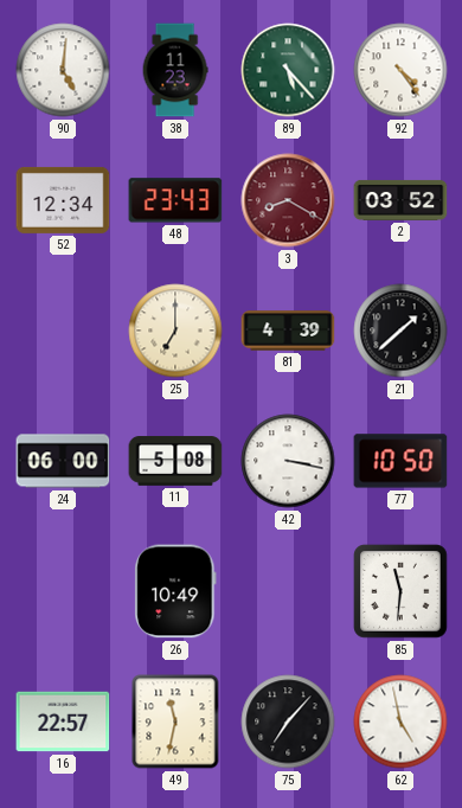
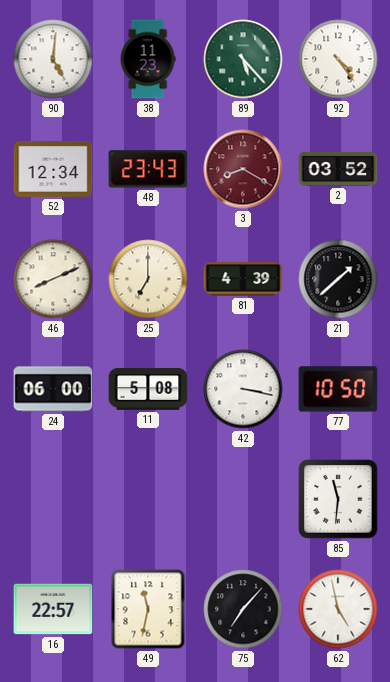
46: none -> 8:11 (53, 279)
26: 10:49 -> none (175, 591)
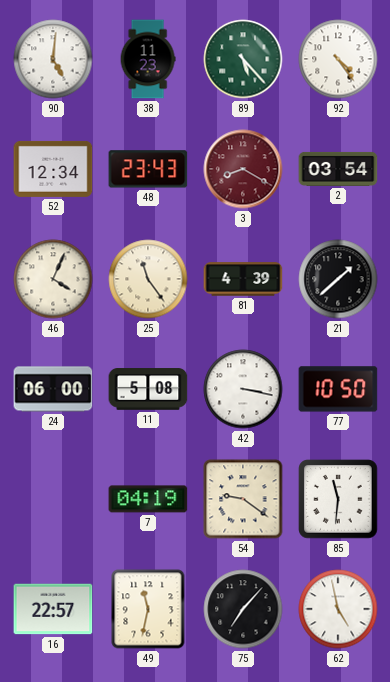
2: 03:52 -> 03:54 (338, 169)
46: 8:11 -> 4:04 (53, 279)
25: 7:00 -> 11:24 (148, 279)
7: none -> 04:19 (148, 499)
54: none -> 9:21 (243, 499)
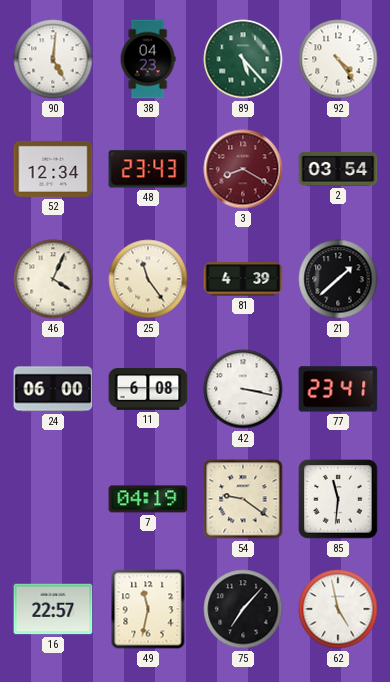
38: 11:23 -> 04:23 (148, 59)
11: 5:08 -> 6:08 (148, 389)
77: 10:50 -> 23:41 (338, 389)
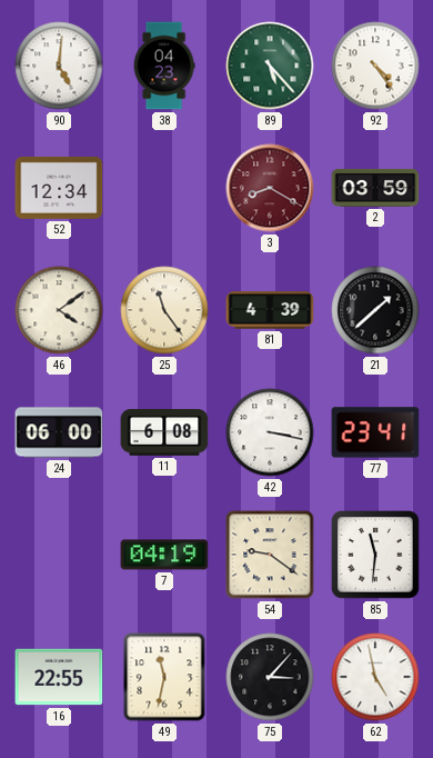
48: 23:43 -> none (148, 169)
2: 03:54 -> 03:59 (375, 188)
46: 4:04 -> 4:09 (59, 310)
16: 22:57 -> 22:55 (59, 677)
75: 7:07 -> 3:07 (270, 677)
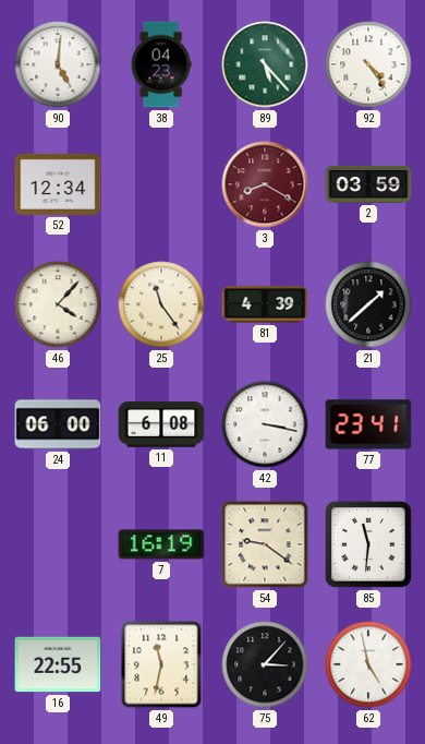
46: 4:09 -> 4:07 (58, 304)
7: 04:19 -> 16:19 (161, 544)
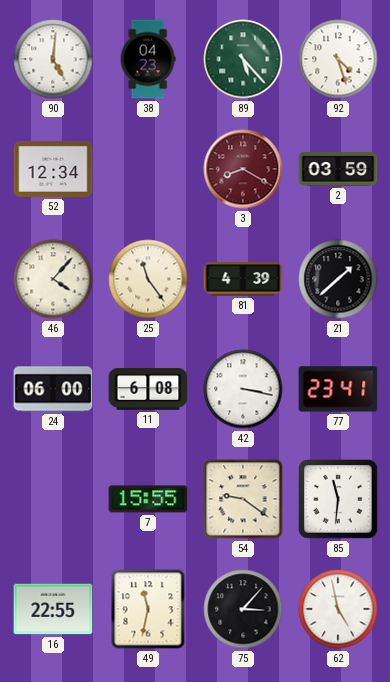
92: 4:24 -> 4:27 (338, 59)
7: 16:19 -> 15:55 (148, 499)
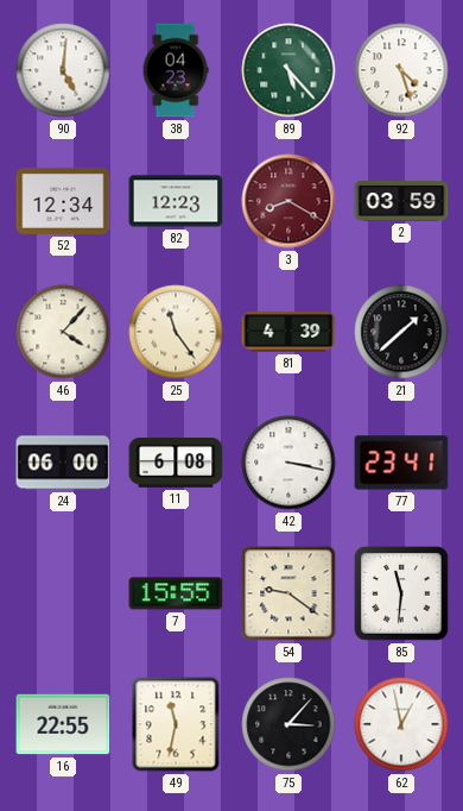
82: none -> 12:23 (176, 201)
62: 4:58 -> 12:58 (401, 724)
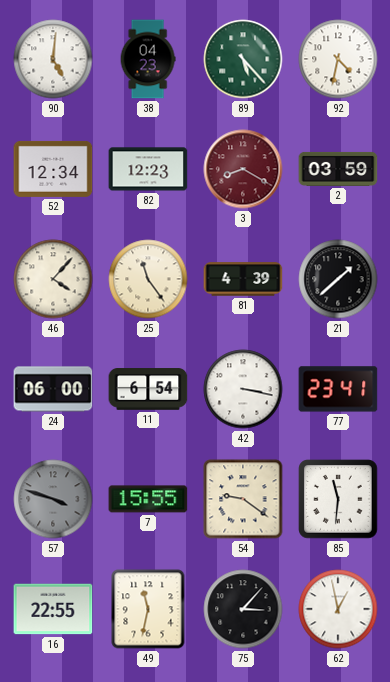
92: 4:27 -> 4:32 (338, 59)
11: 6:08 -> 6:54 (148, 389)
57: none -> 3:48 (53, 499)
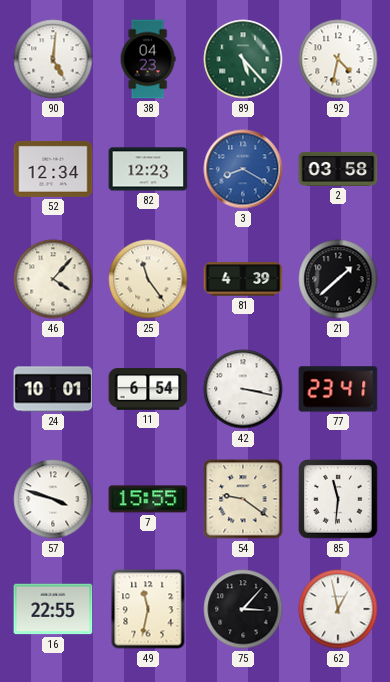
3 dial: burgundy -> blue (243, 169)
2: 03:59 -> 03:58 (338, 169)
24: 06:00 -> 10:01 (53, 389)
57 dial: grey -> white (53, 499)
